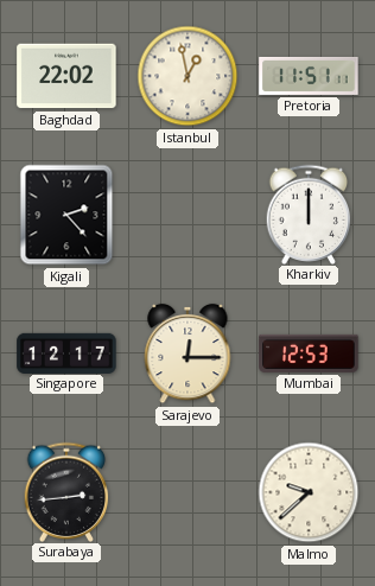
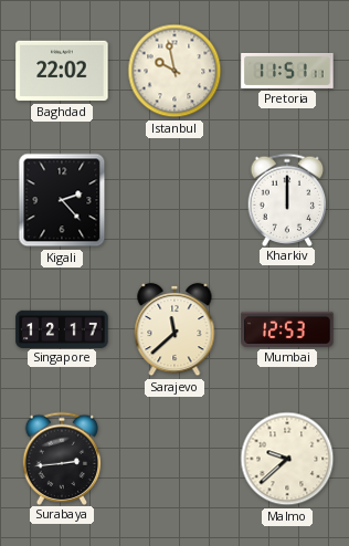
Istanbul: 12:58 -> 9:58 (174, 71)
Sarajevo: 12:15 -> 11:38 (174, 329)
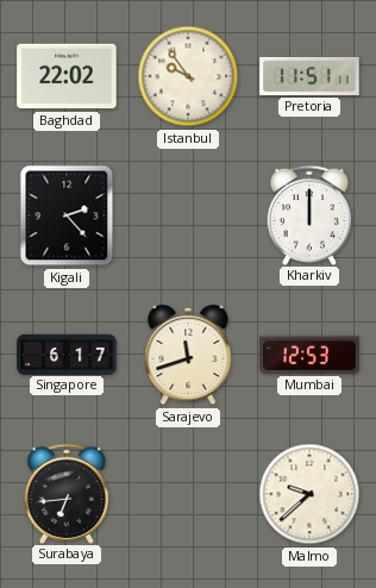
Istanbul: 9:58 -> 9:54 (188, 76)
Singapore: 12:17 -> 6:17 (67, 354)
Sarajevo: 11:38 -> 11:42 (188, 355)
Surabaya: 2:44 -> 6:44 (67, 493)
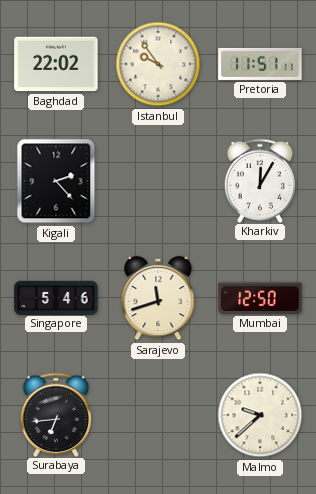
Kharkiv: 12:00 -> 12:05 (260, 180)
Singapore: 6:17 -> 5:46 (56, 297)
Mumbai: 12:53 -> 12:50 (260, 298)
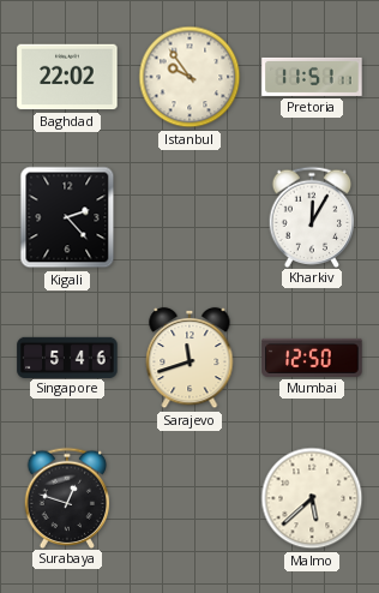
Surabaya: 6:44 -> 12:48 (67, 497)
Malmo: 9:38 -> 5:38 (312, 498)
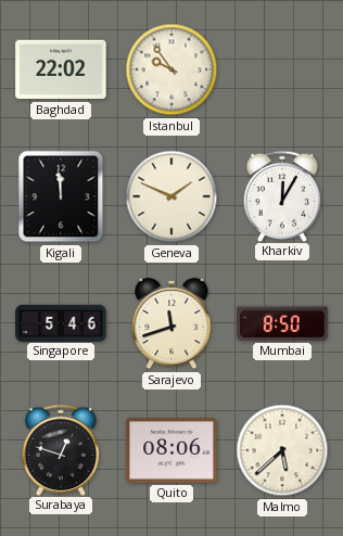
Pretoria: 11:51 -> none (312, 77)
Kigali: 2:23 -> 11:59 (61, 196)
Geneva: none -> 1:49 (171, 196)
Mumbai: 12:50 -> 8:50 (282, 323)
Quito: none -> 08:06 (171, 450)
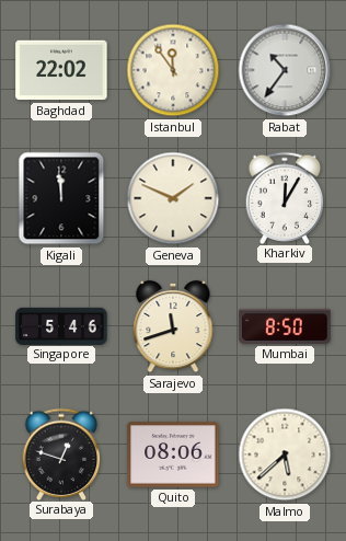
Istanbul: 9:54 -> 11:54 (173, 70)
Rabat: none -> 10:36 (285, 70)
